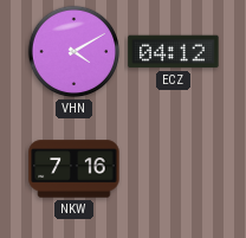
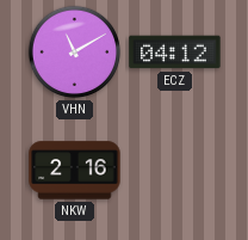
VHN: 4:10 -> 11:10 (75, 53)
NKW: 7:16 -> 2:16 (75, 171)
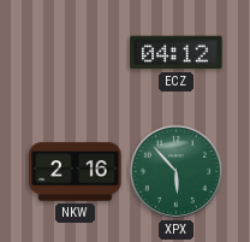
VHN: 11:10 -> none (75, 53)
XPX: none -> 5:53 (175, 171)
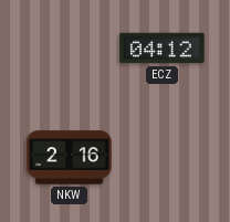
XPX: 5:53 -> none (175, 171)
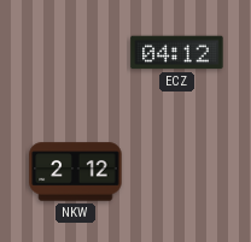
NKW: 2:16 -> 2:12 (76, 172)
